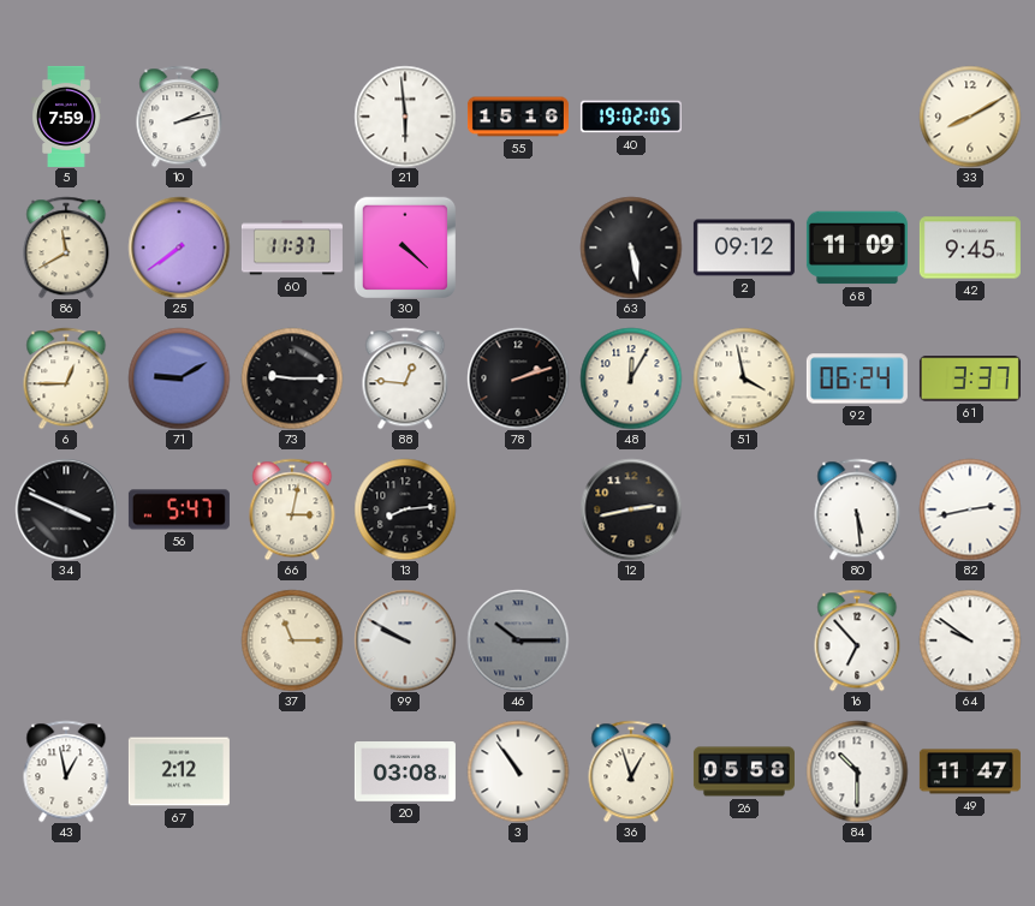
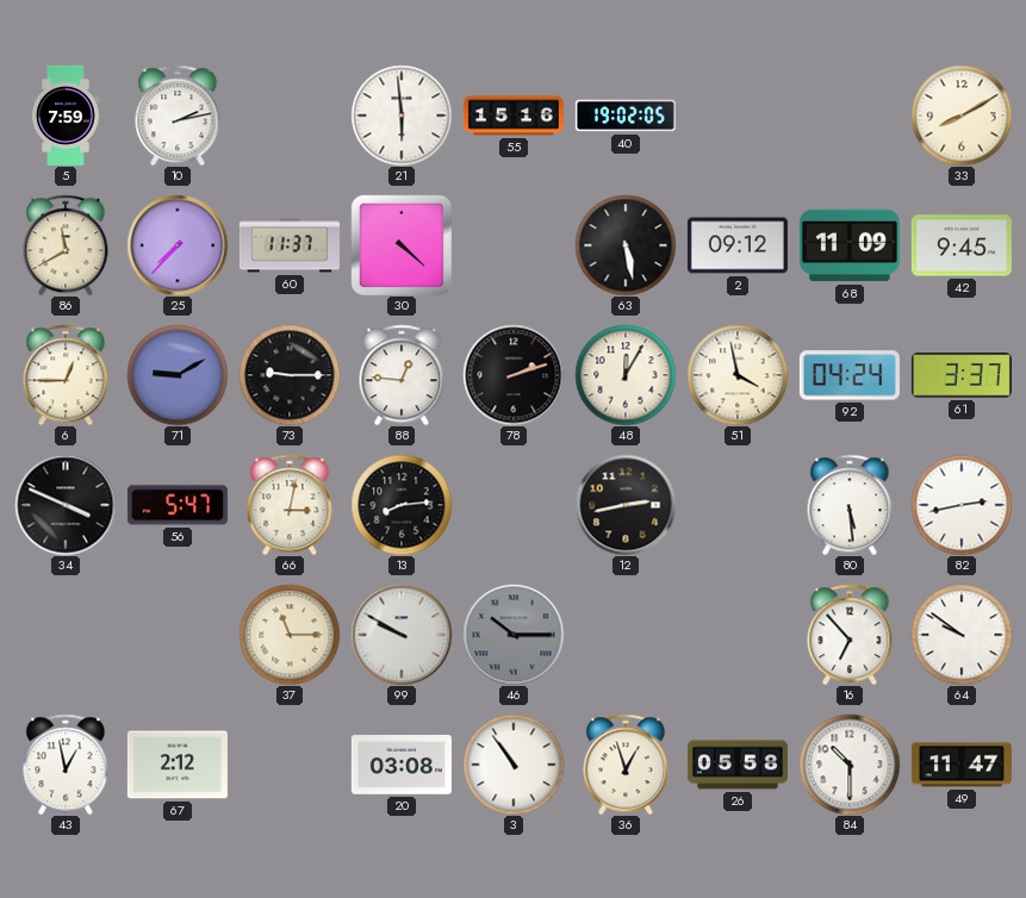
25: 7:39 -> 7:37 (178, 245)
92: 06:24 -> 04:24 (850, 375)
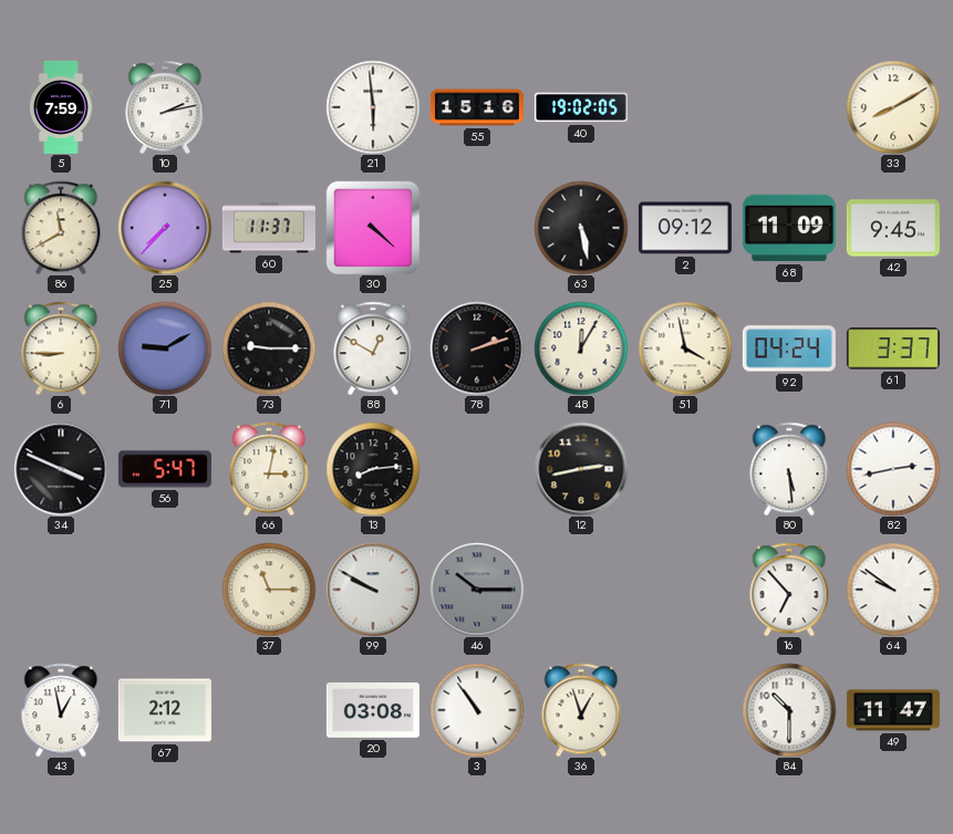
6: 12:45 -> 8:45 (61, 348)
88: 12:46 -> 12:50 (373, 348)
26: 05:58 -> none (738, 765)
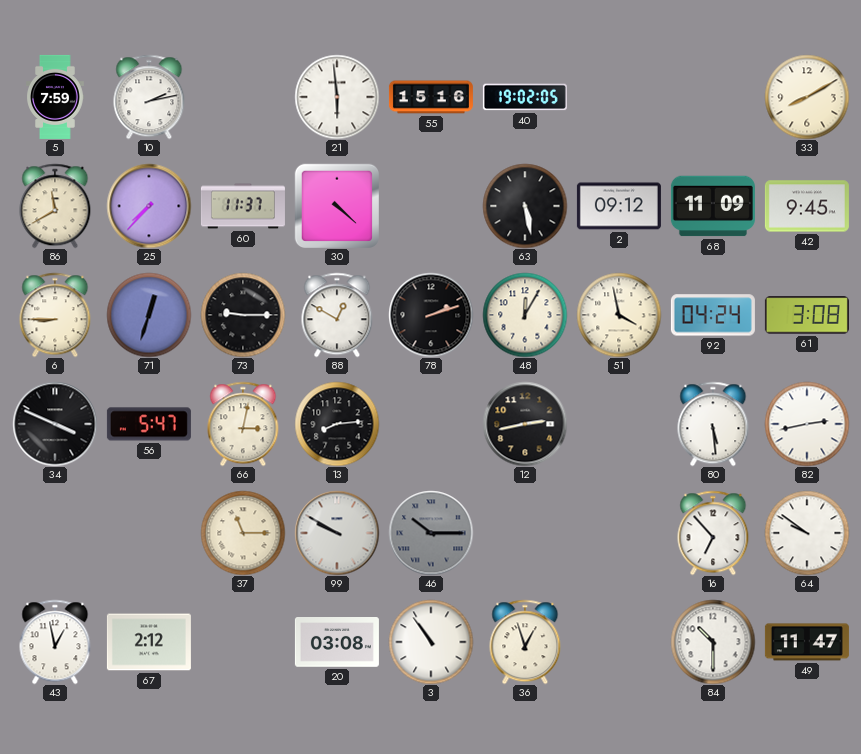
71: 9:10 -> 12:33 (149, 315)
61: 3:37 -> 3:08 (807, 315)
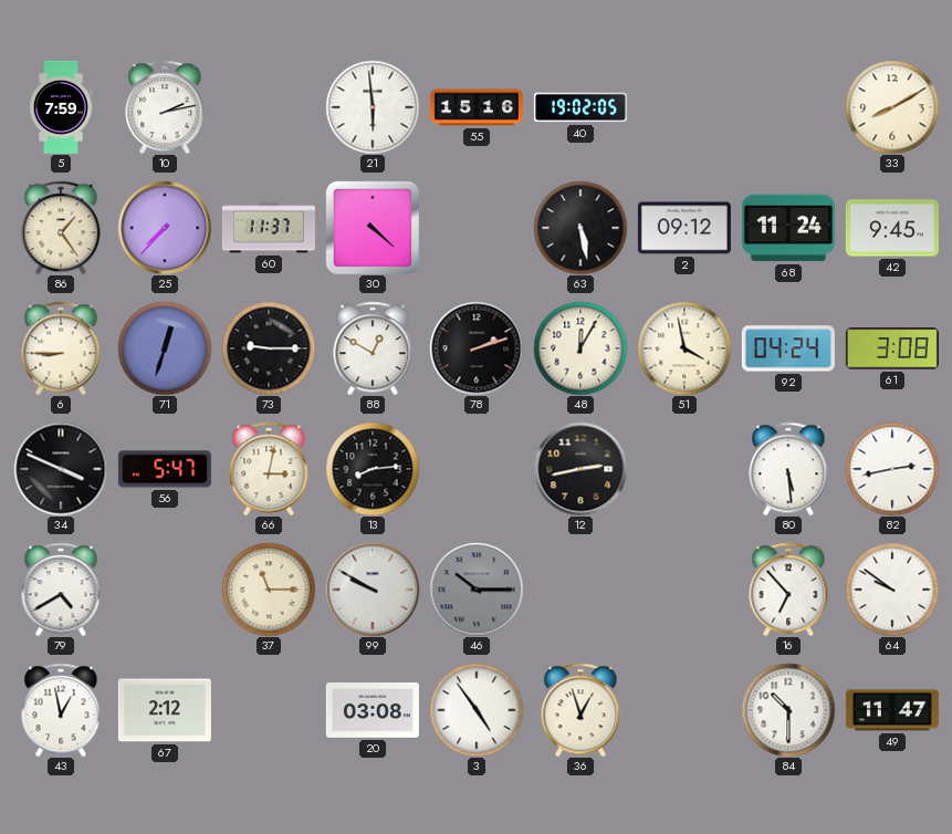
86: 11:40 -> 1:24 (61, 228)
68: 11:09 -> 11:24 (788, 228)
79: none -> 4:40 (61, 590)
3: 10:54 -> 4:54 (477, 710)
